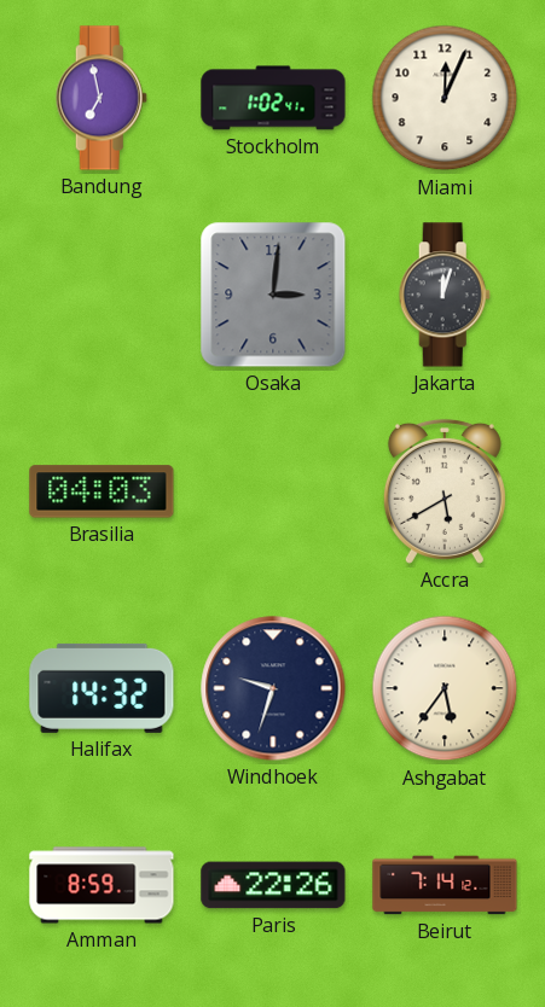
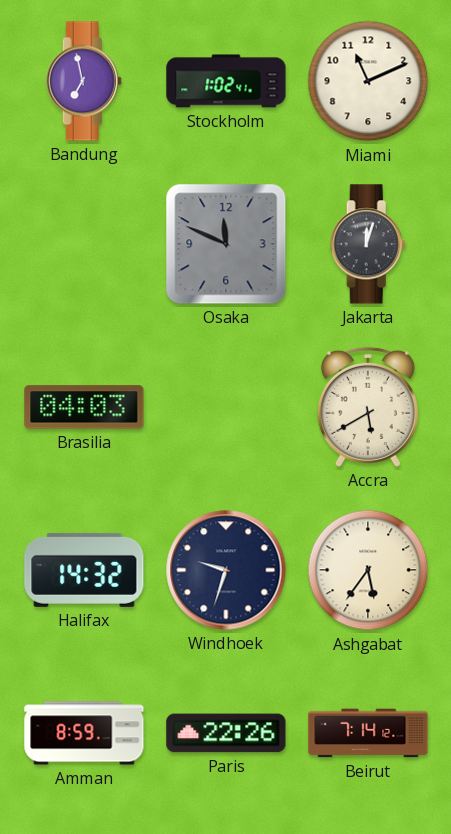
Miami: 12:04 -> 11:11 (368, 81)
Osaka: 3:01 -> 11:49 (226, 244)
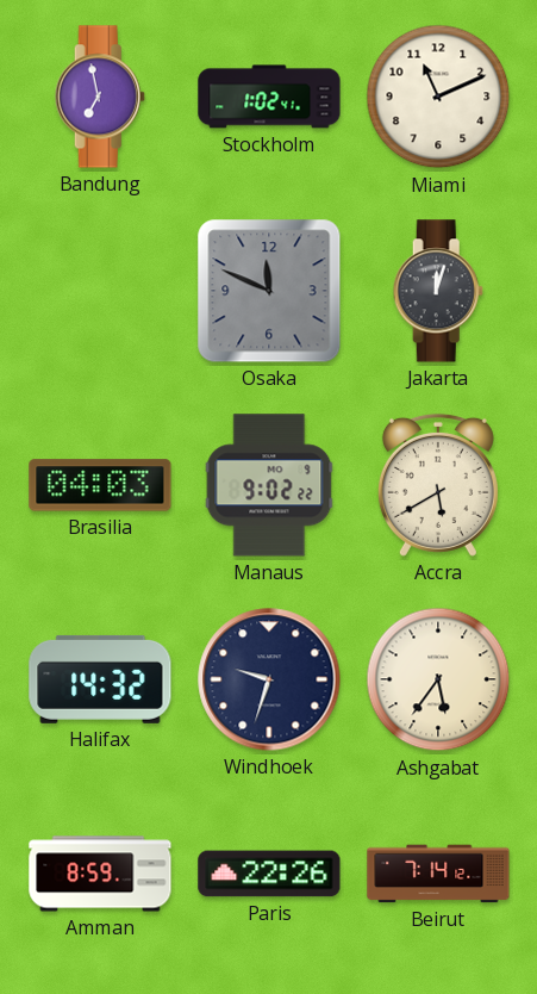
Manaus: none -> 9:02 (269, 485)
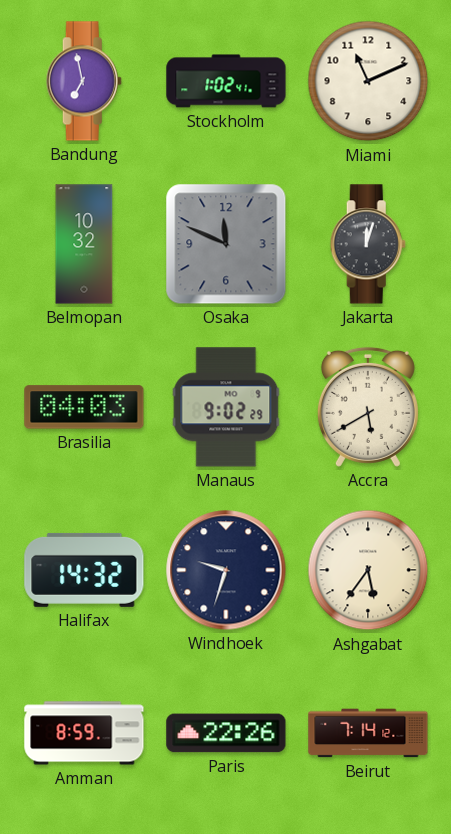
Belmopan: none -> 10:32 (84, 244)
Manaus: 9:02:22 -> 9:02:29 (226, 407)
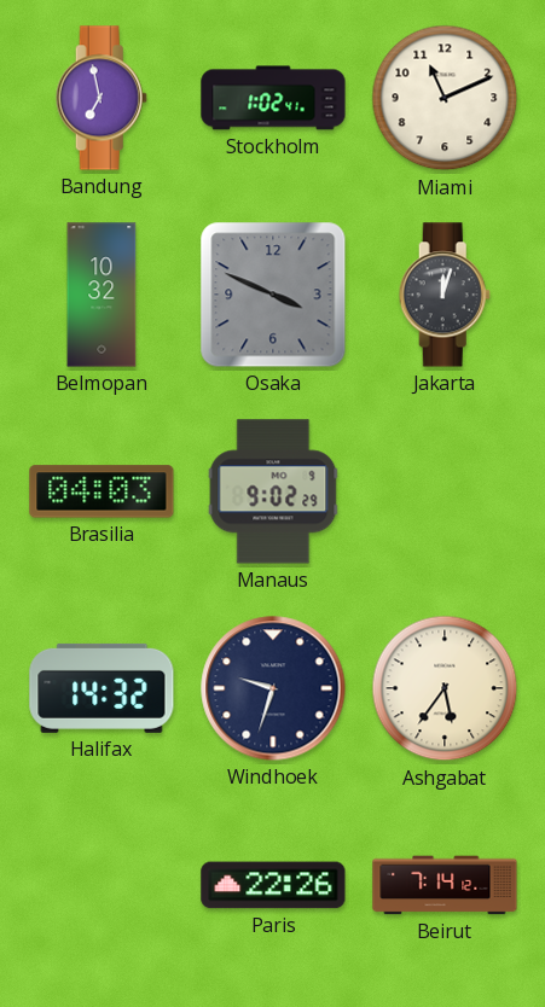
Osaka: 11:49 -> 3:49 (273, 295)
Accra: 5:40 -> none (368, 407)
Amman: 8:59 -> none (84, 733)
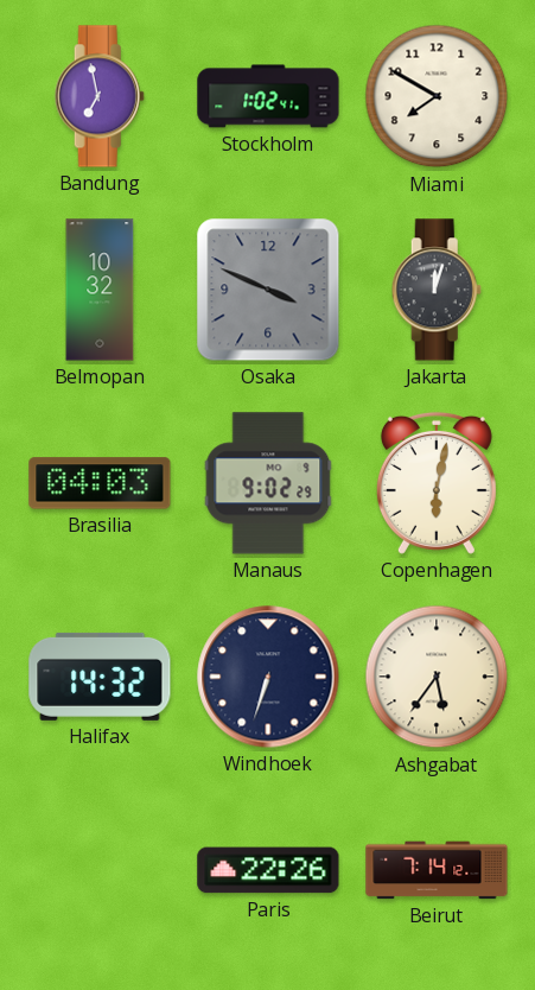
Miami: 11:11 -> 7:50 (437, 96)
Copenhagen: none -> 6:02 (437, 483)
Windhoek: 9:33 -> 6:33 (268, 677)
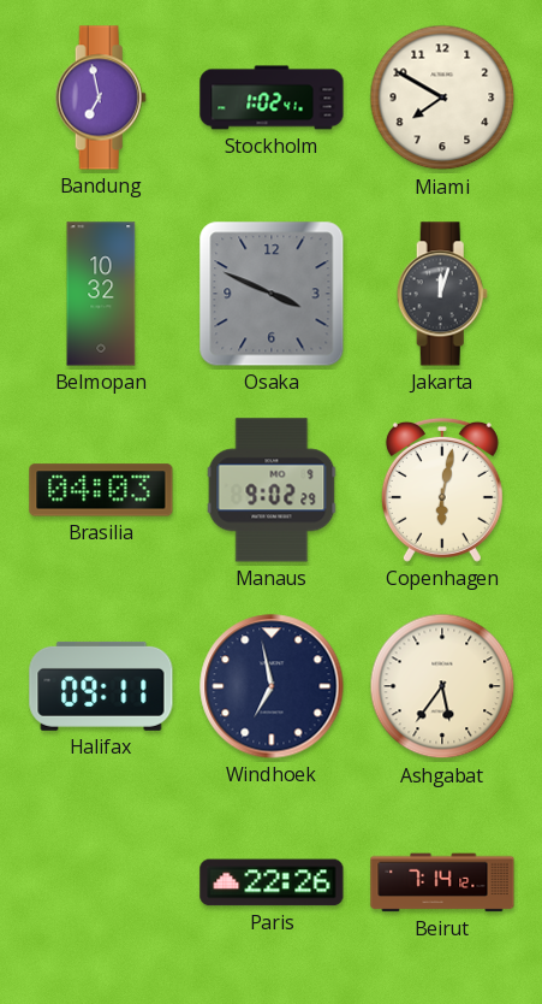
Halifax: 14:32 -> 09:11 (101, 686)
Windhoek: 6:33 -> 6:58 (272, 686)
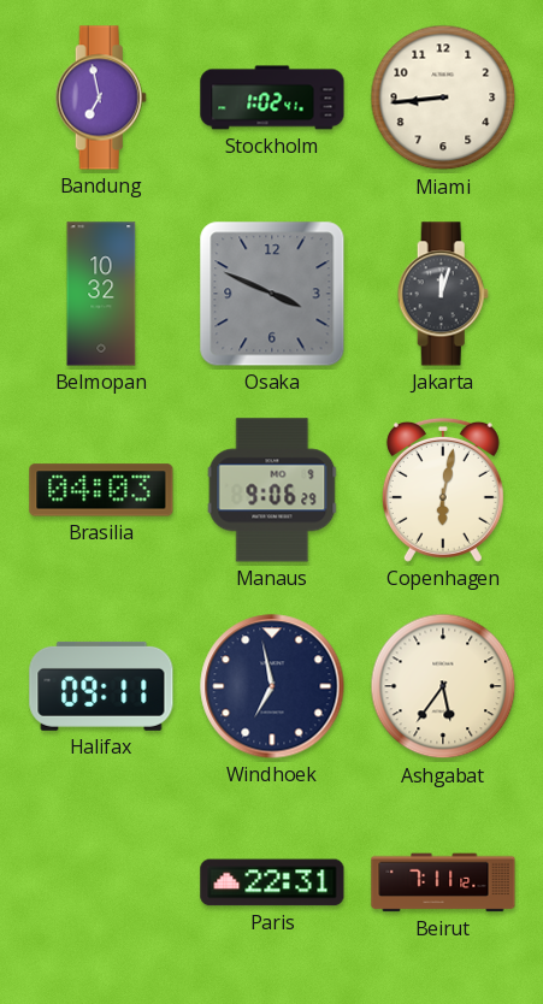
Miami: 7:50 -> 8:44 (443, 98)
Manaus: 9:02 -> 9:06 (272, 490)
Paris: 22:26 -> 22:31 (272, 882)
Beirut: 7:14 -> 7:11 (443, 882)
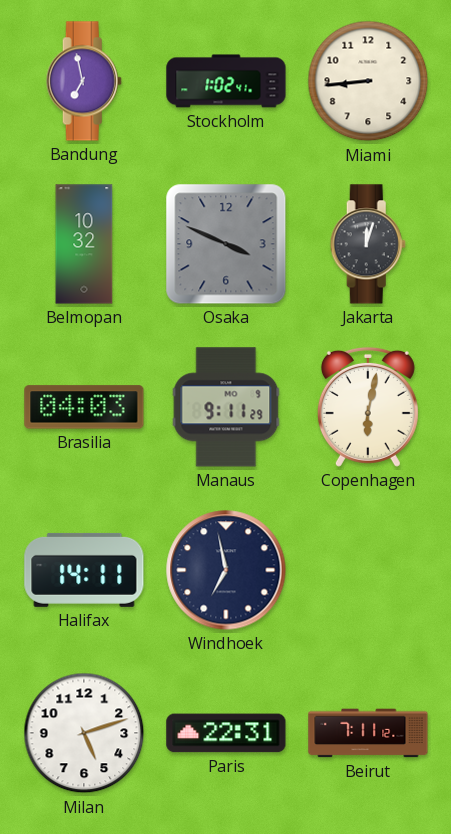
Manaus: 9:06 -> 9:11 (226, 407)
Halifax: 09:11 -> 14:11 (84, 570)
Ashgabat: 5:36 -> none (443, 686)
Milan: none -> 5:12 (84, 733)
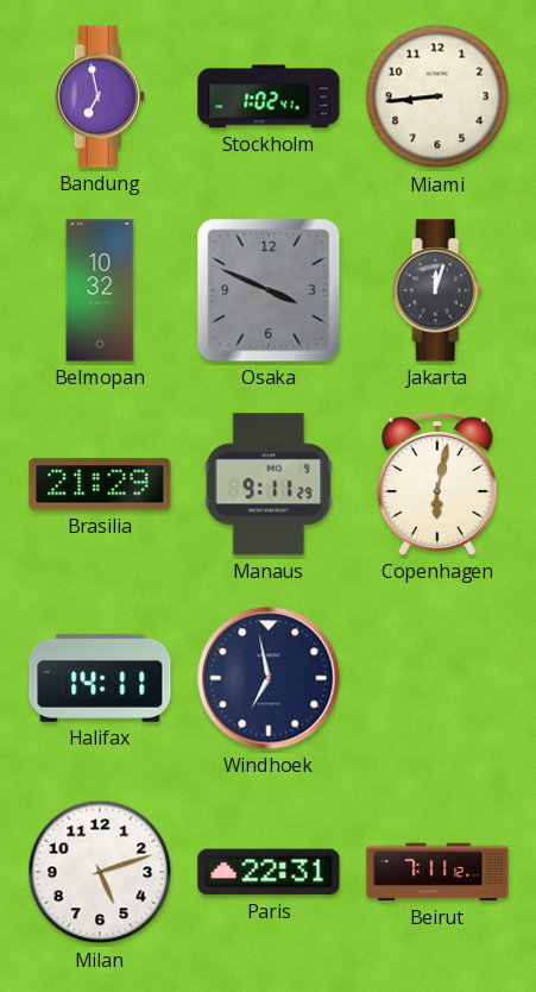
Brasilia: 04:03 -> 21:29 (100, 484)
